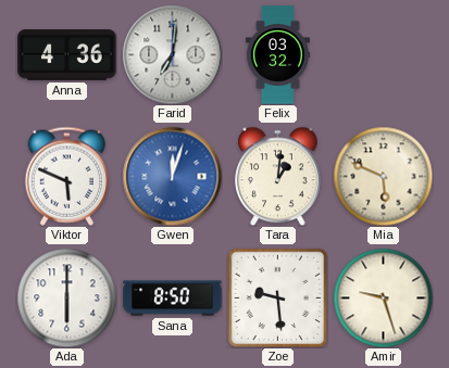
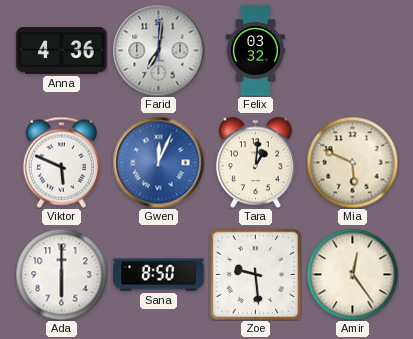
Gwen: 12:03 -> 12:04 (158, 162)
Amir: 9:27 -> 12:24 (352, 274)
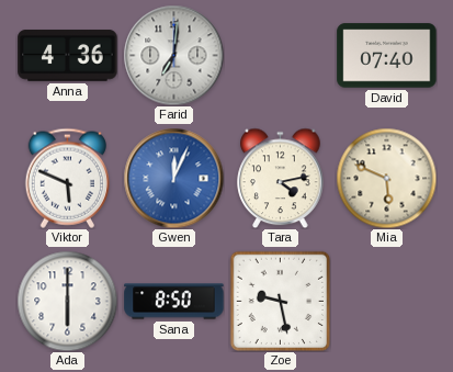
Felix: 03:32 -> none (255, 51)
David: none -> 07:40 (387, 56)
Tara: 1:01 -> 4:13 (281, 178)
Zoe: 9:29 -> 9:28 (280, 301)
Amir: 12:24 -> none (352, 274)
